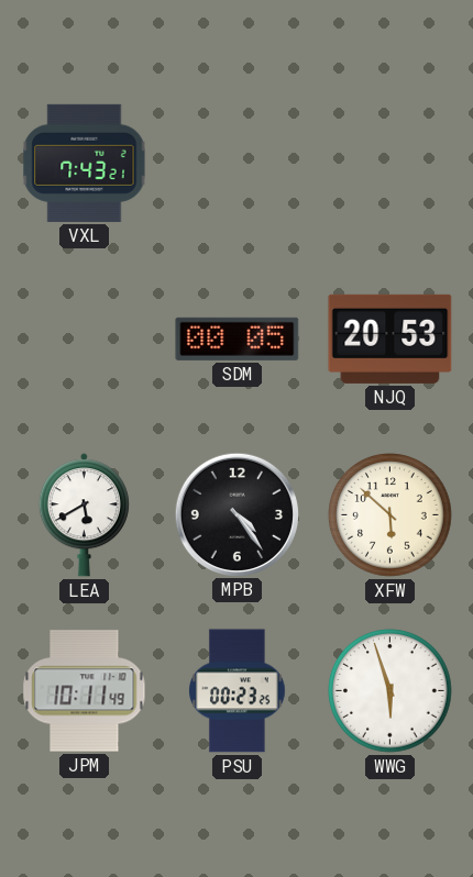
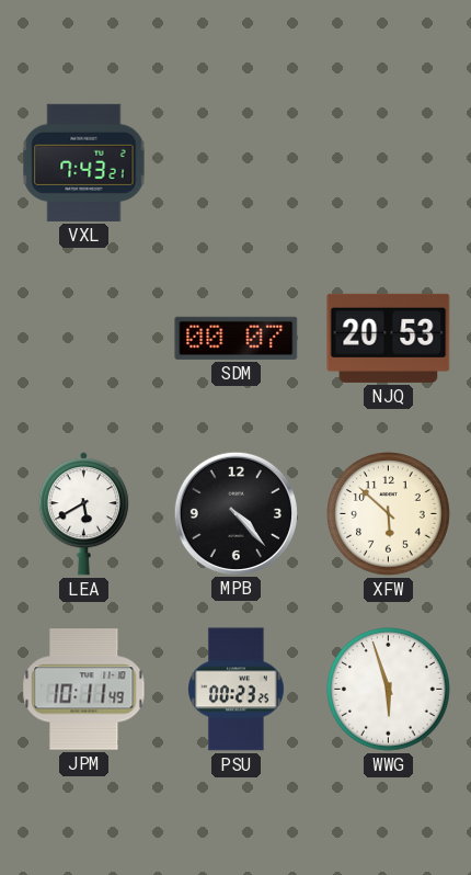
SDM: 00:05 -> 00:07 (237, 338)
MPB: 4:24 -> 4:23 (235, 513)
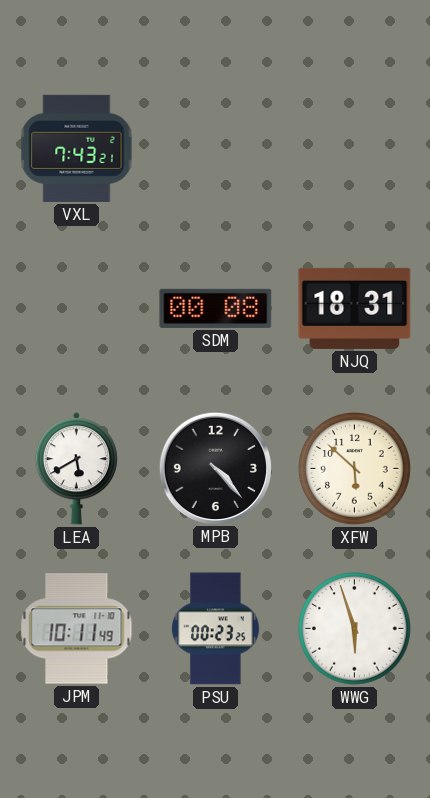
SDM: 00:07 -> 00:08 (216, 308)
NJQ: 20:53 -> 18:31 (355, 308)
